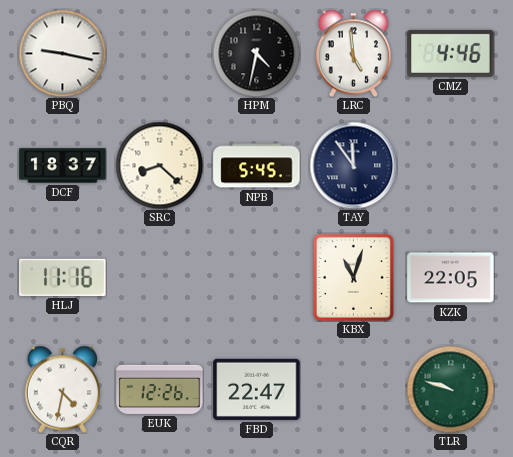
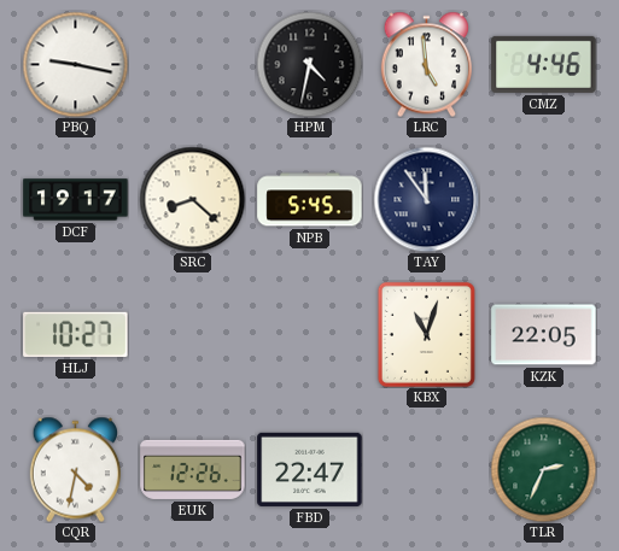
DCF: 18:37 -> 19:17 (76, 200)
HLJ: 11:16 -> 10:27 (76, 334)
TLR: 9:48 -> 2:34 (543, 469)
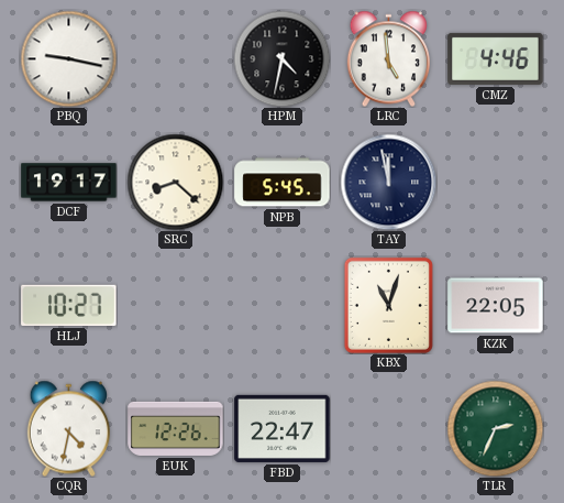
TAY: 11:54 -> 11:58 (388, 182)
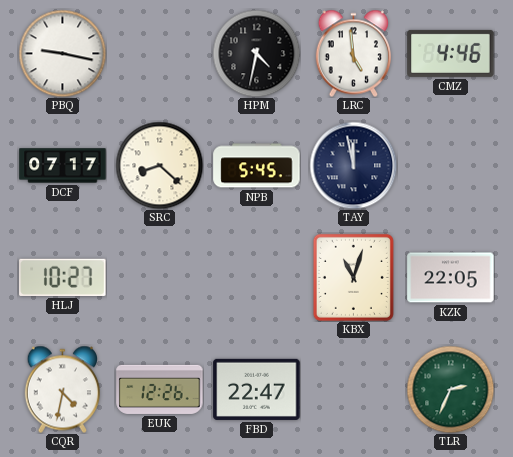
DCF: 19:17 -> 07:17 (63, 166)
